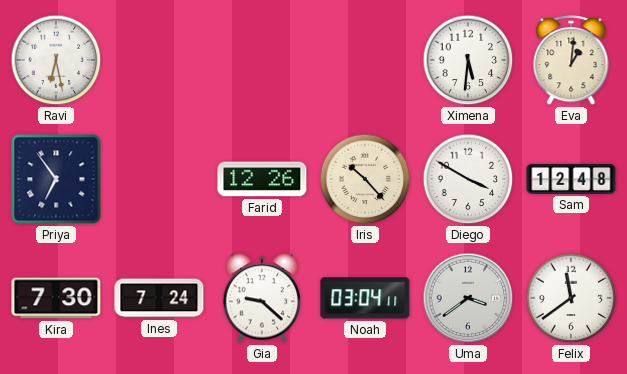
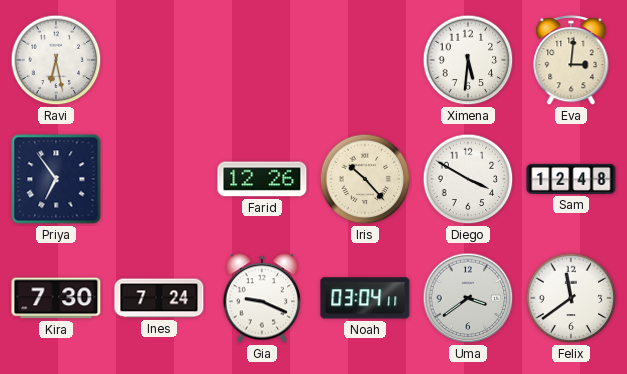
Eva: 1:01 -> 3:01 (571, 61)
Gia: 9:22 -> 9:19 (262, 298)
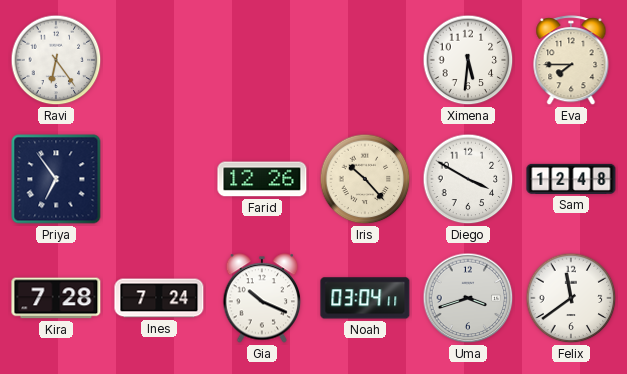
Ravi: 6:28 -> 6:24 (56, 60)
Eva: 3:01 -> 7:45 (571, 61)
Kira: 7:30 -> 7:28 (56, 298)
Gia: 9:19 -> 10:19 (262, 298)
Uma: 3:39 -> 3:42 (468, 298)
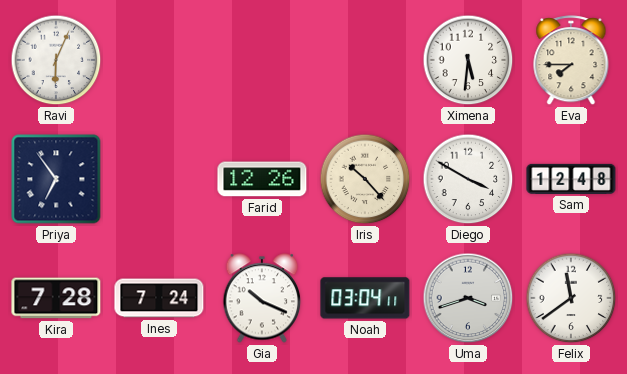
Ravi: 6:24 -> 6:04 (56, 60)
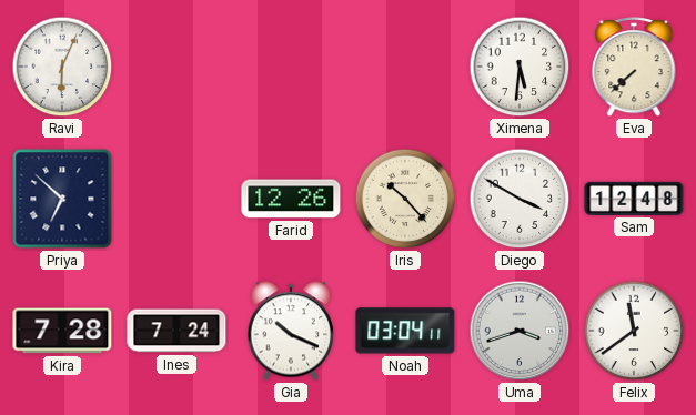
Eva: 7:45 -> 7:38 (634, 68)
Priya: 6:54 -> 6:52 (62, 199)
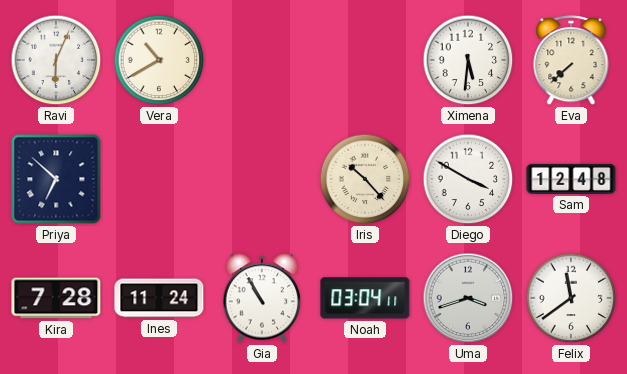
Vera: none -> 10:40 (159, 60)
Farid: 12:26 -> none (291, 199)
Ines: 7:24 -> 11:24 (159, 298)
Gia: 10:19 -> 10:55 (262, 298)
